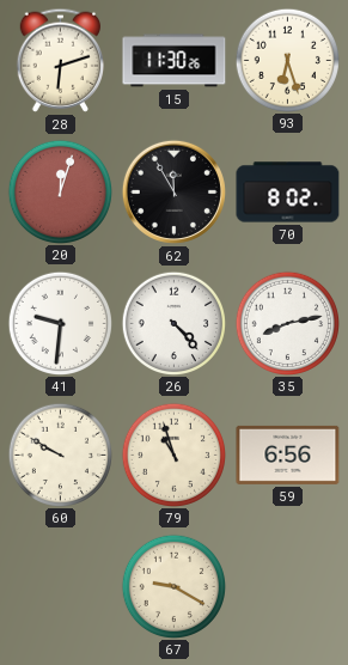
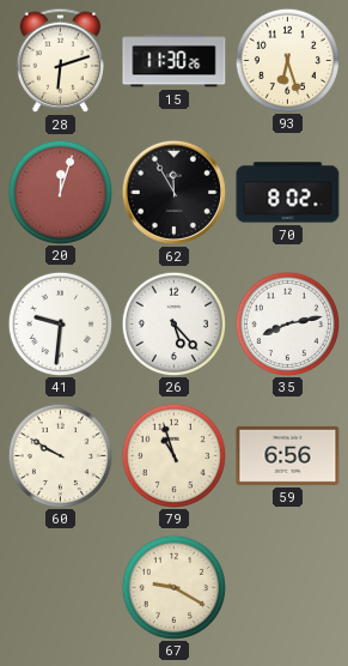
26: 4:23 -> 5:23 (173, 323)
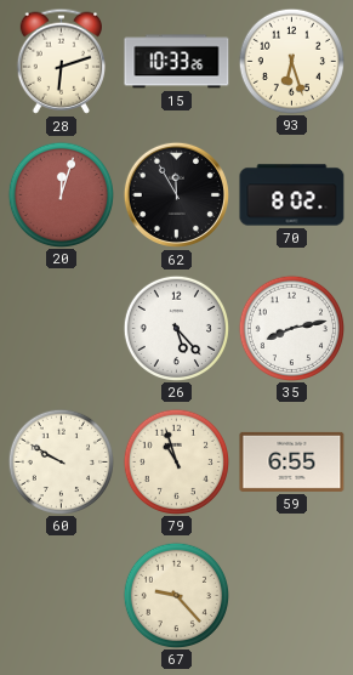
15: 11:30 -> 10:33 (177, 62)
41: 9:31 -> none (60, 323)
59: 6:56 -> 6:55 (292, 461)
67: 9:20 -> 9:23 (176, 595)
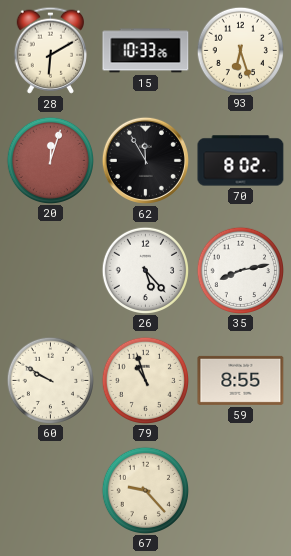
28: 6:12 -> 6:10 (50, 50)
59: 6:55 -> 8:55 (241, 380)
